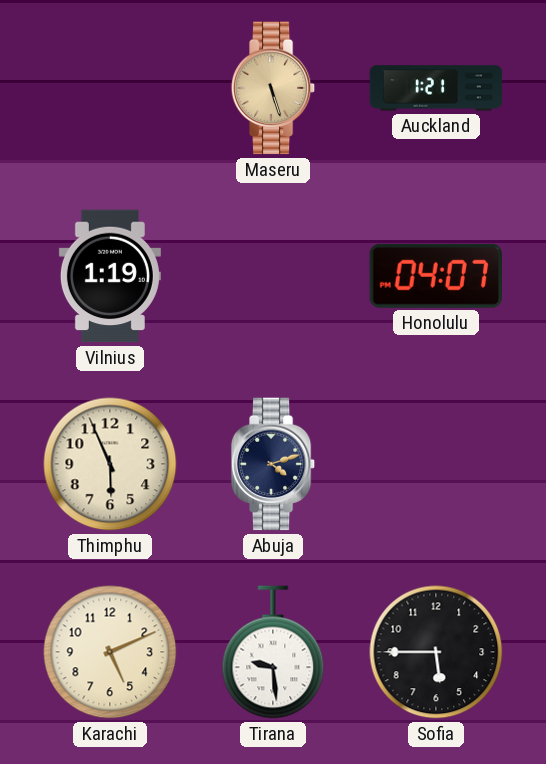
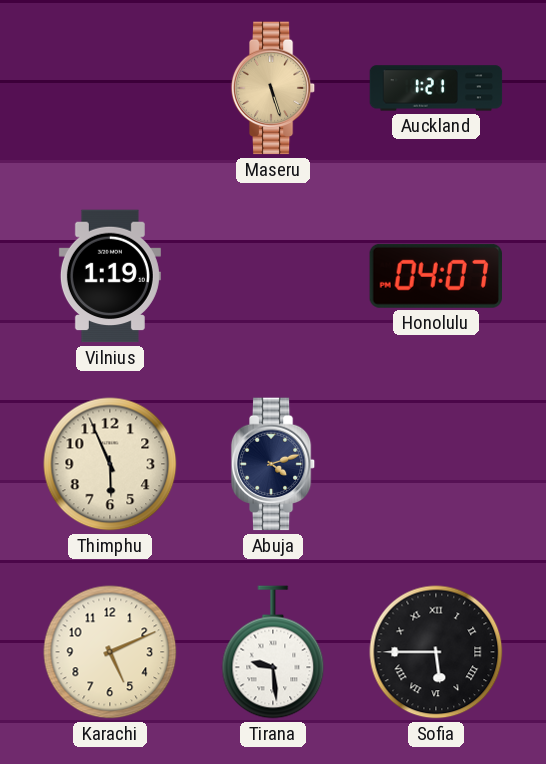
Sofia numerals: Arabic -> Roman (436, 652)
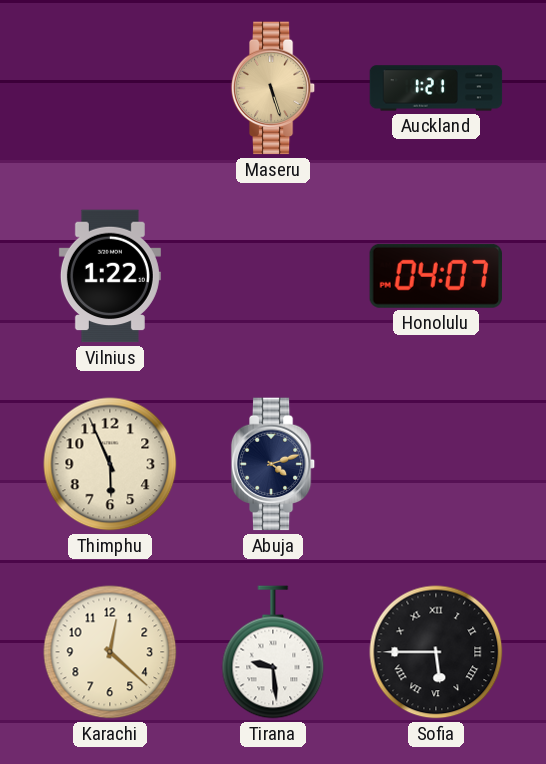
Vilnius: 1:19 -> 1:22 (110, 276)
Karachi: 5:11 -> 12:22 (110, 652)
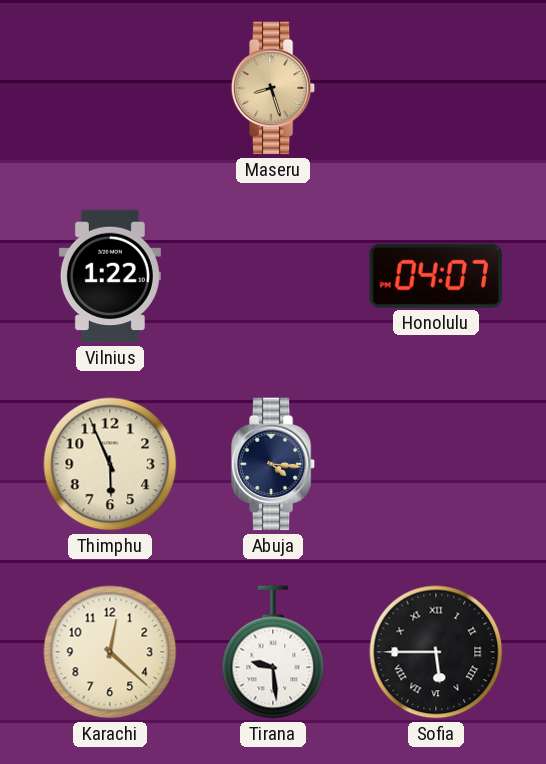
Maseru: 5:27 -> 8:27 (273, 88)
Auckland: 1:21 -> none (436, 88)
Abuja: 4:12 -> 4:16 (273, 464)
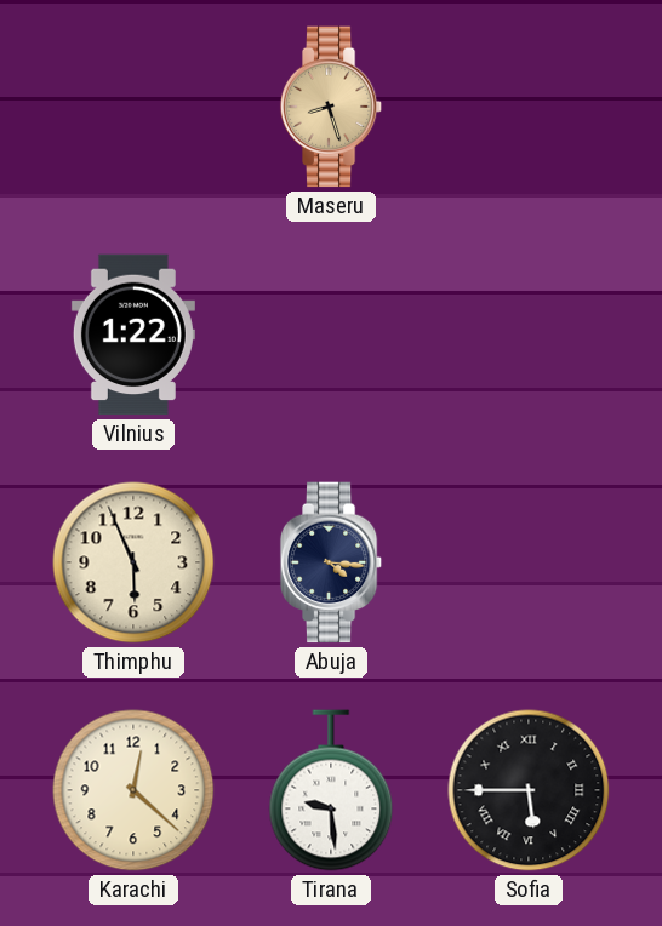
Honolulu: 04:07 -> none (435, 276)
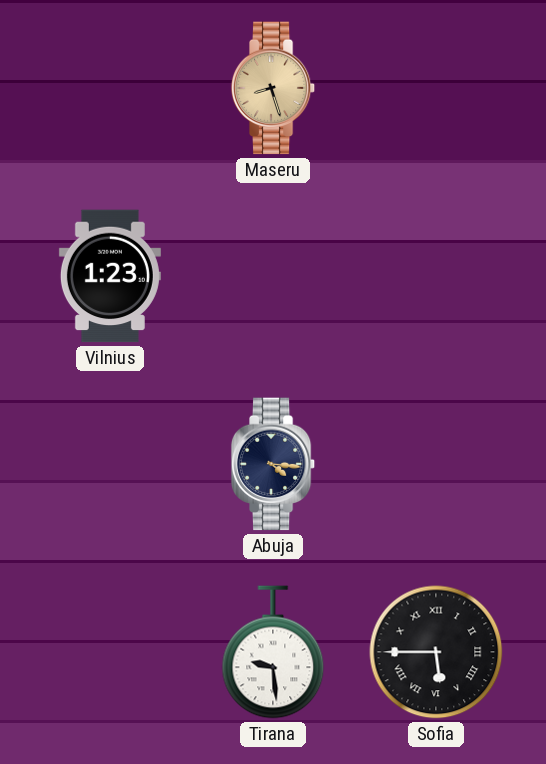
Vilnius: 1:22 -> 1:23 (110, 276)
Thimphu: 5:56 -> none (133, 562)
Karachi: 12:22 -> none (133, 790)
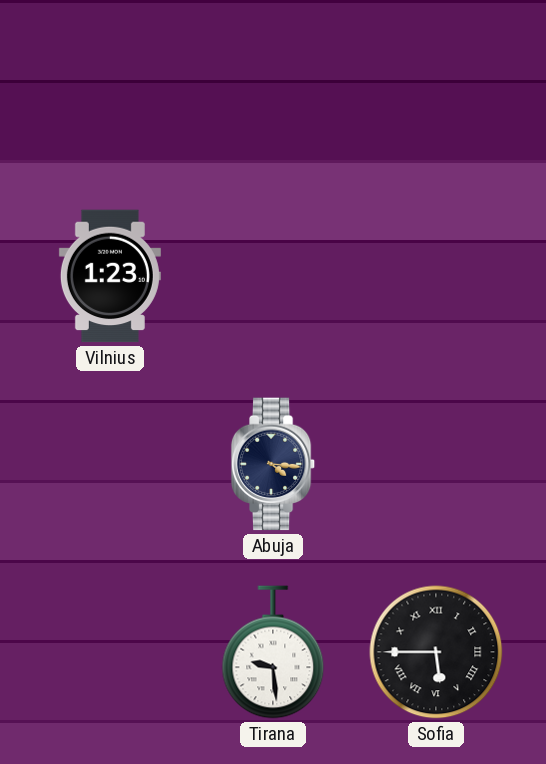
Maseru: 8:27 -> none (273, 88)
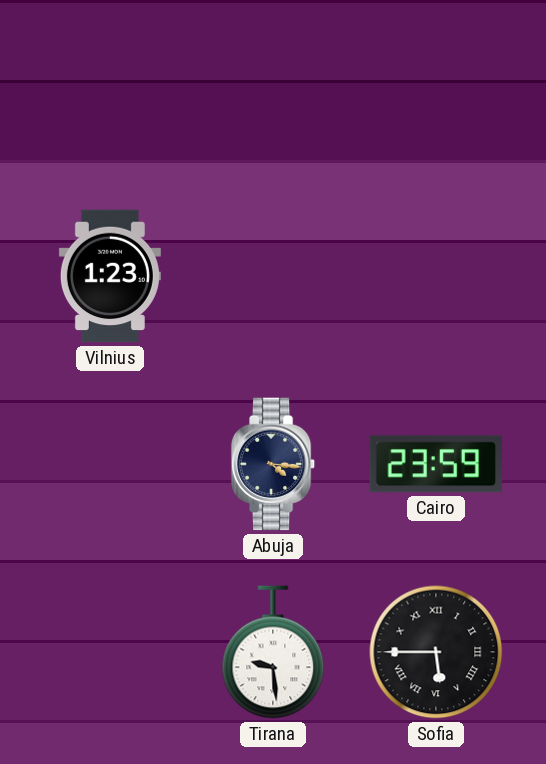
Cairo: none -> 23:59 (436, 464)
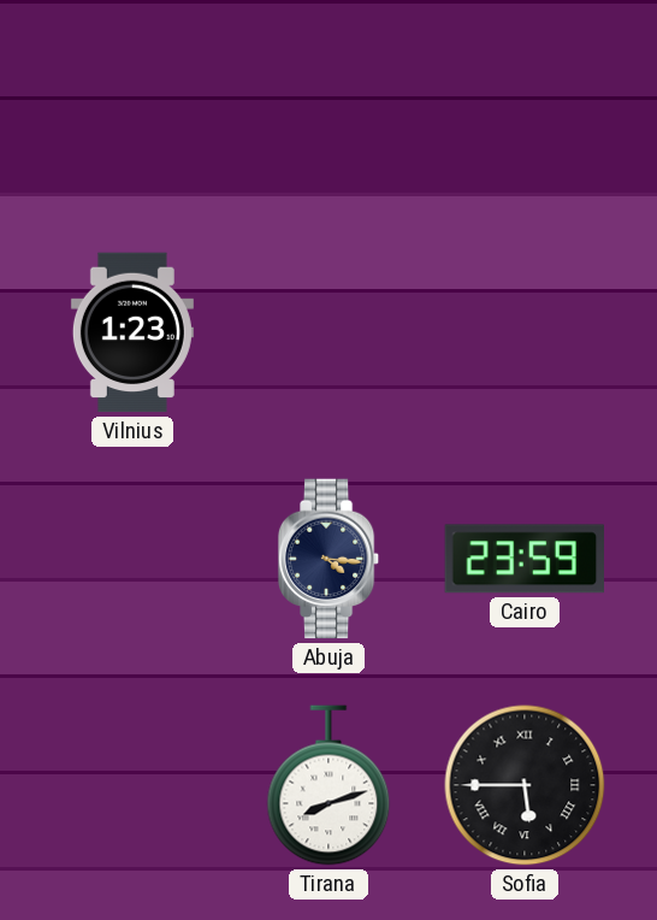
Tirana: 9:29 -> 8:12 (328, 785)
